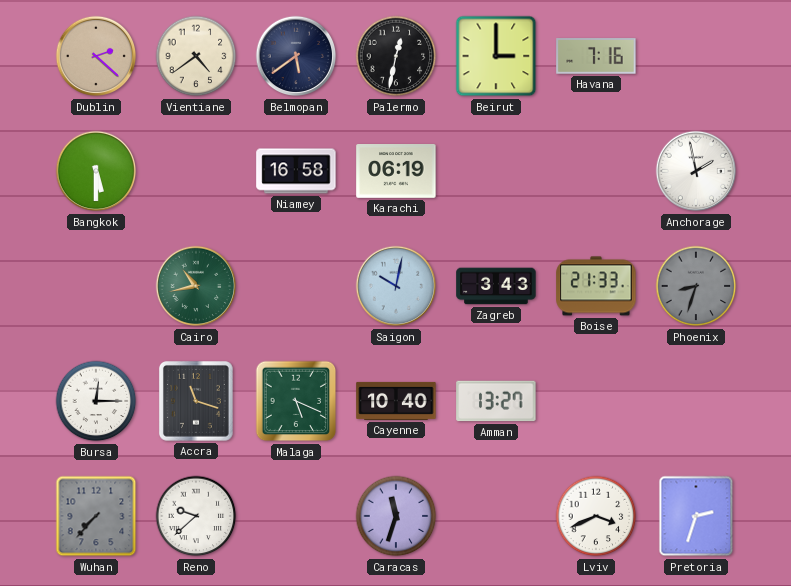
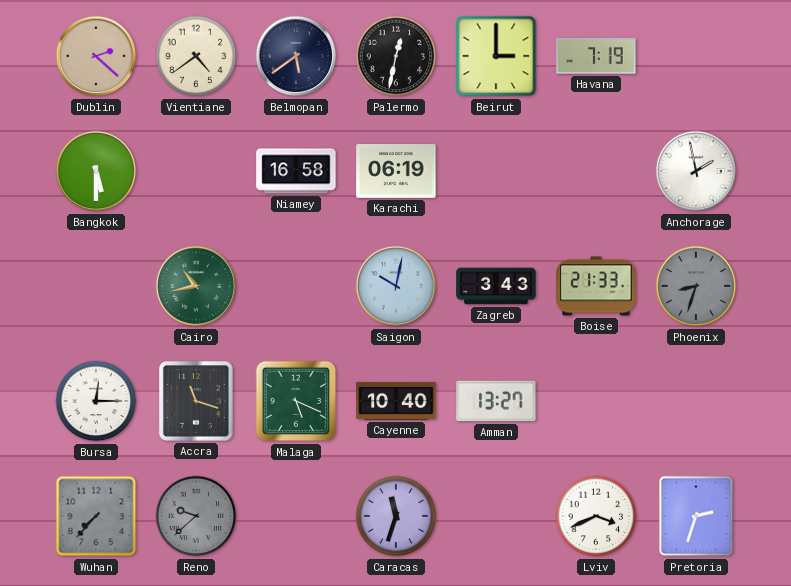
Havana: 7:16 -> 7:19 (596, 56)
Reno dial: white -> grey (196, 516)
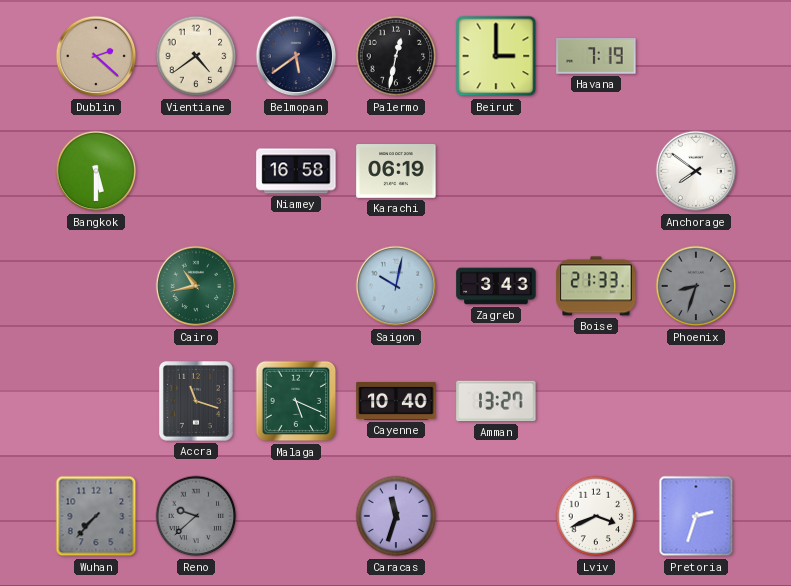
Anchorage: 1:58 -> 7:51 (696, 171)
Bursa: 12:15 -> none (96, 401)
